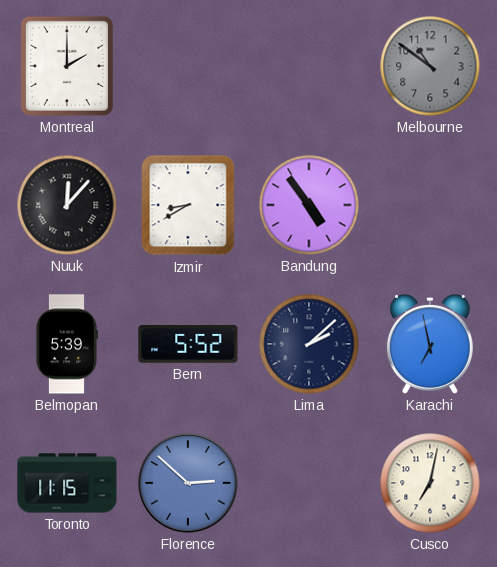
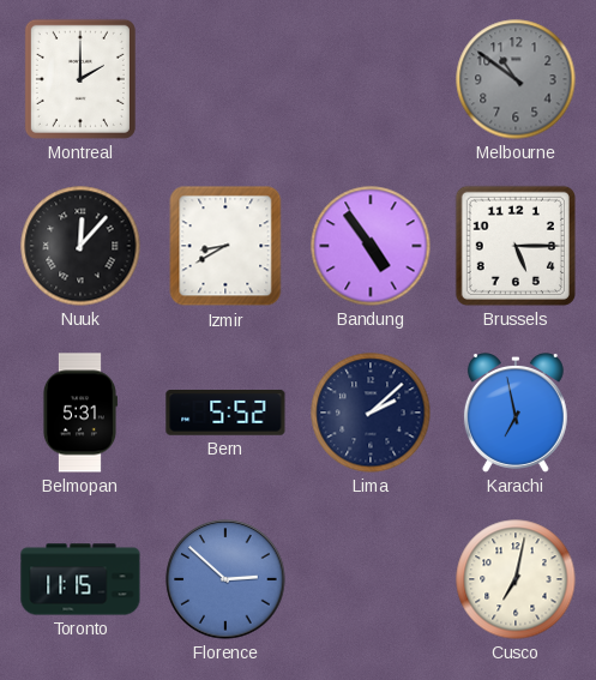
Brussels: none -> 5:15 (516, 246)
Belmopan: 5:39 -> 5:31 (79, 413)
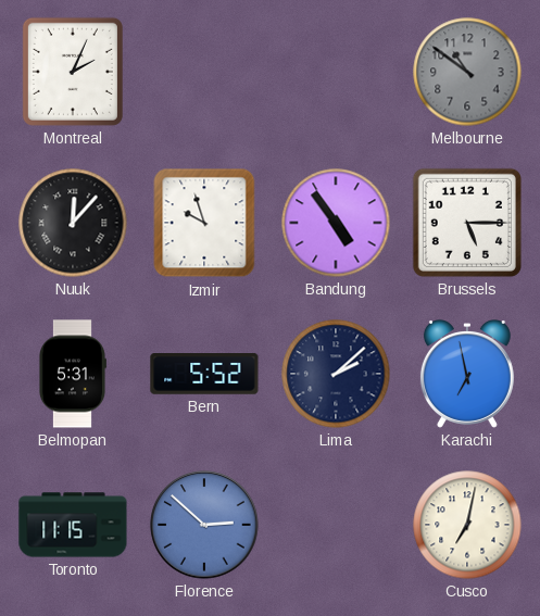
Montreal: 2:00 -> 2:04 (73, 72)
Izmir: 8:40 -> 9:57 (204, 223)
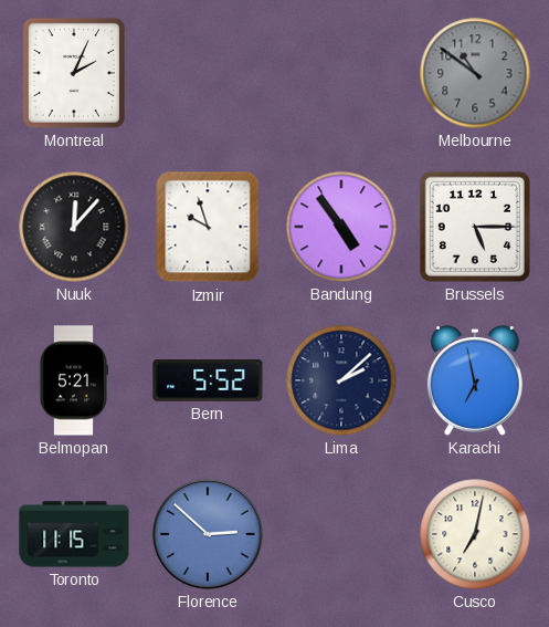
Belmopan: 5:31 -> 5:21 (73, 380)
